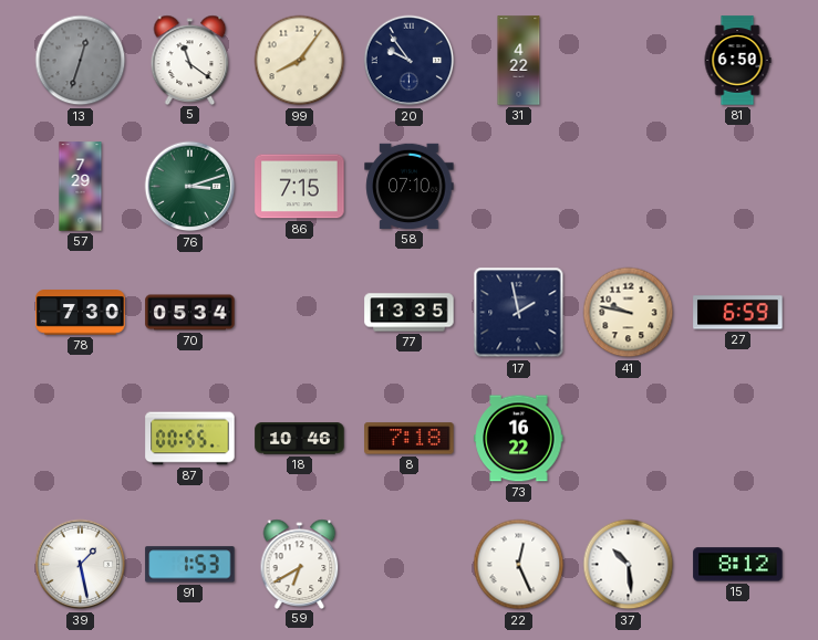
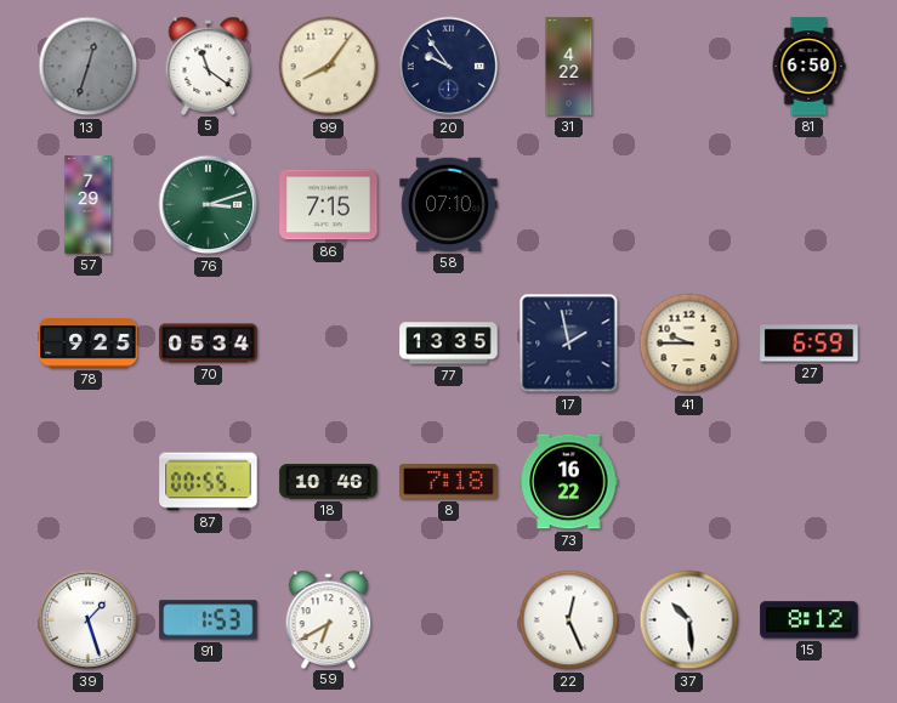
78: 7:30 -> 9:25 (89, 344)
41: 9:47 -> 9:45 (689, 344)
39: 1:28 -> 1:27 (89, 620)
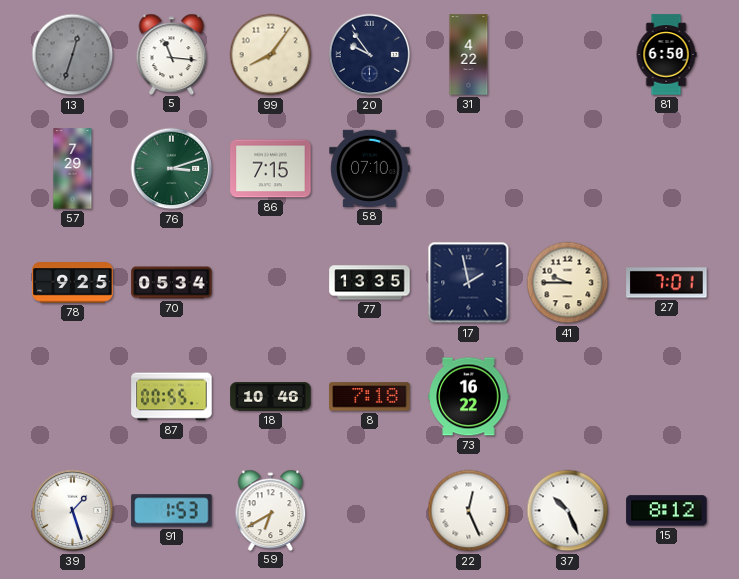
5: 11:21 -> 11:16 (172, 54)
27: 6:59 -> 7:01 (667, 283)
37: 10:29 -> 10:26 (568, 511)
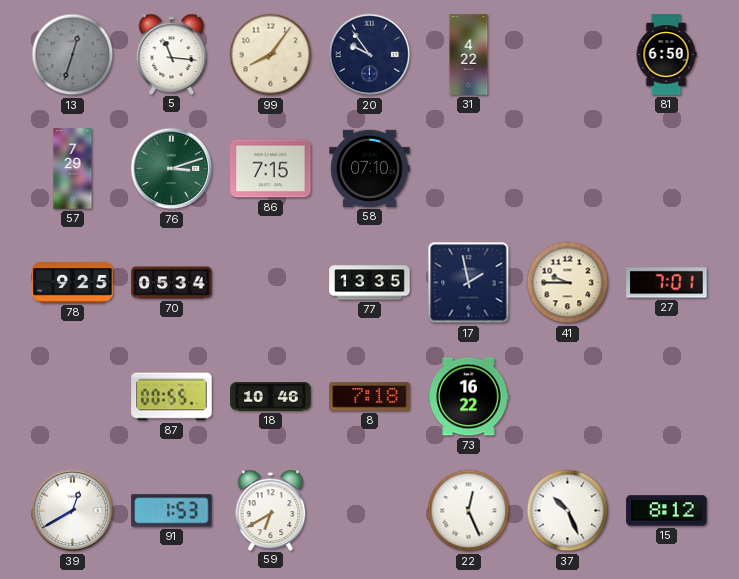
39: 1:27 -> 12:40 (73, 511)
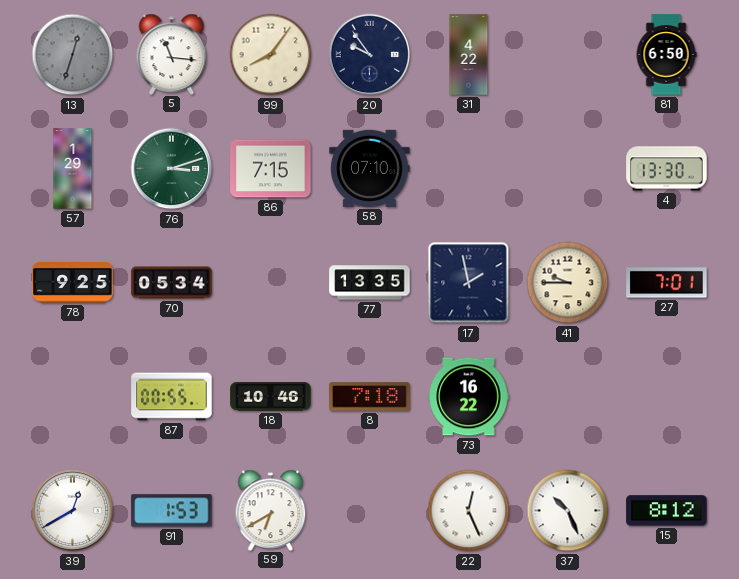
57: 7:29 -> 1:29 (73, 169)
4: none -> 13:30 (667, 169)
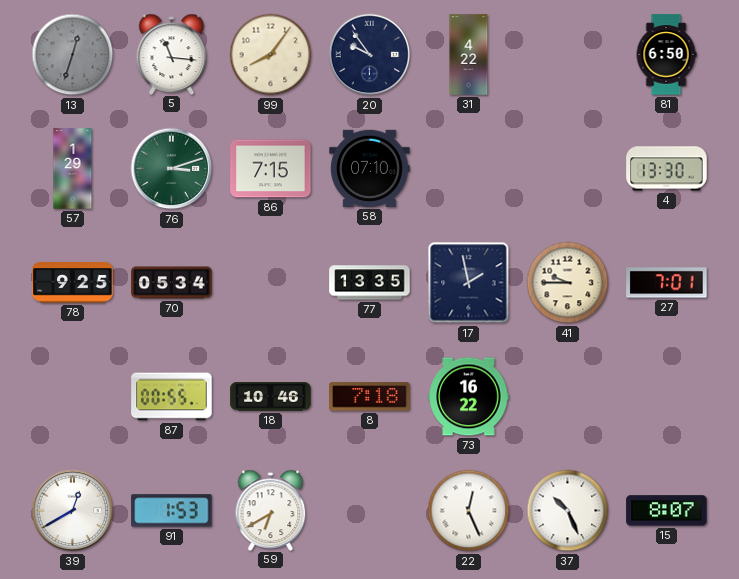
15: 8:12 -> 8:07 (667, 511)
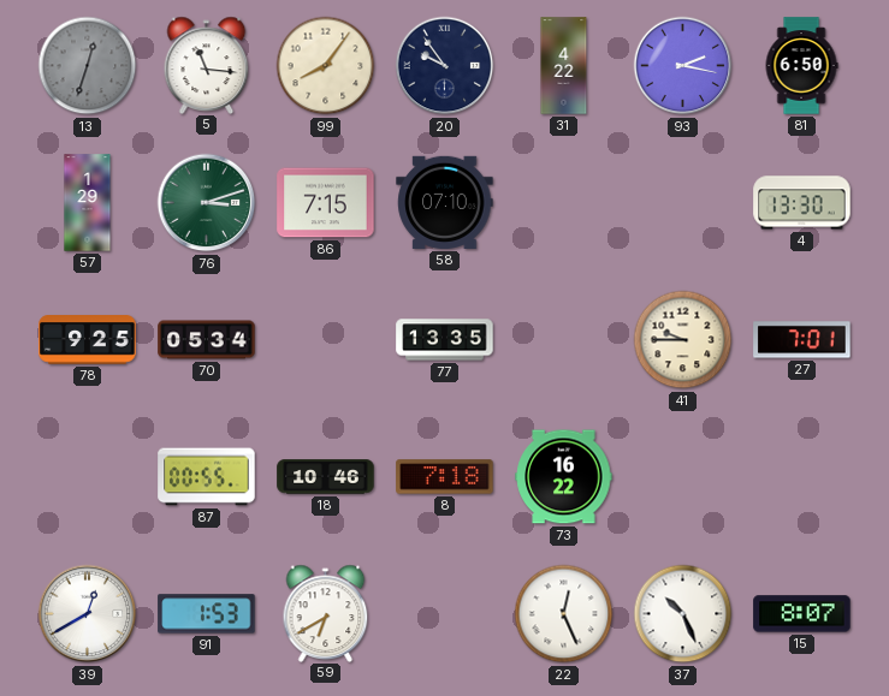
93: none -> 2:17 (683, 66)
17: 1:58 -> none (469, 283)
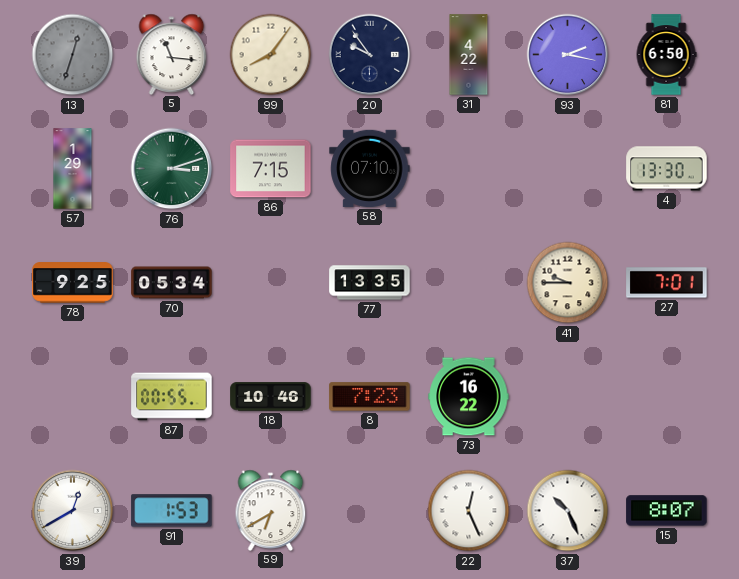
8: 7:18 -> 7:23 (370, 397)
